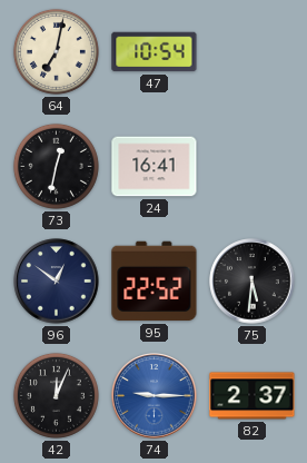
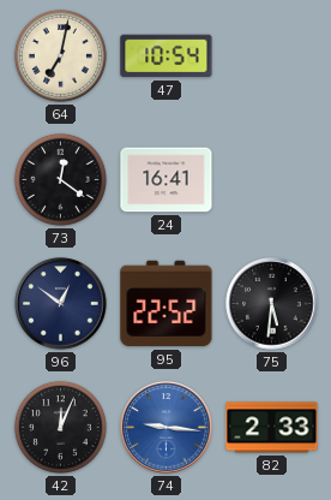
73: 12:32 -> 12:21 (60, 179)
74: 9:15 -> 9:16 (167, 428)
82: 2:37 -> 2:33 (272, 428)
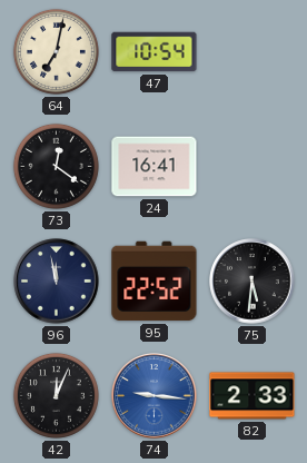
96: 12:51 -> 11:58 (57, 282)
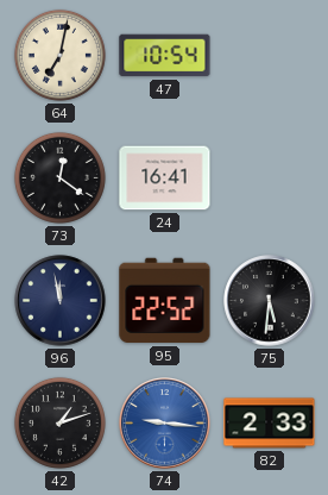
42: 12:04 -> 1:12 (59, 422)
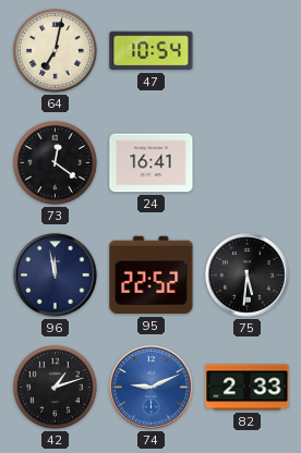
74: 9:16 -> 9:11 (152, 388)
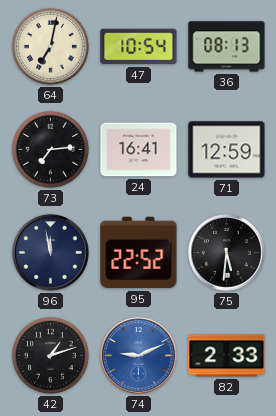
36: none -> 08:13 (227, 47)
73: 12:21 -> 7:14 (50, 149)
71: none -> 12:59 (227, 150)
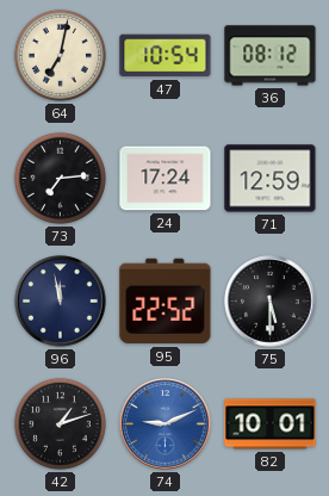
36: 08:13 -> 08:12 (271, 56)
24: 16:41 -> 17:24 (166, 179)
75: 5:31 -> 5:30 (271, 302)
82: 2:33 -> 10:01 (271, 424)
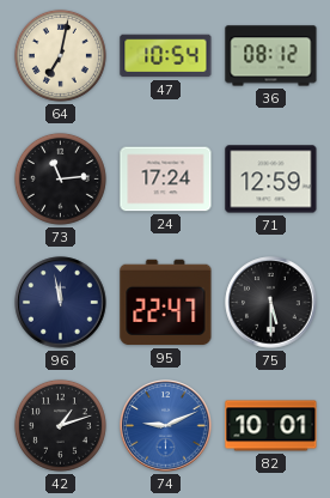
73: 7:14 -> 11:14 (60, 178)
95: 22:52 -> 22:47 (166, 303)
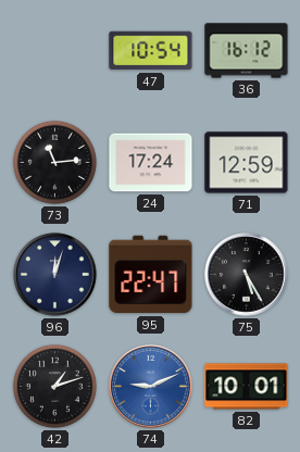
64: 7:02 -> none (60, 55)
36: 08:12 -> 16:12 (247, 51)
96: 11:58 -> 12:03 (55, 275)
75: 5:30 -> 5:25 (247, 275)
